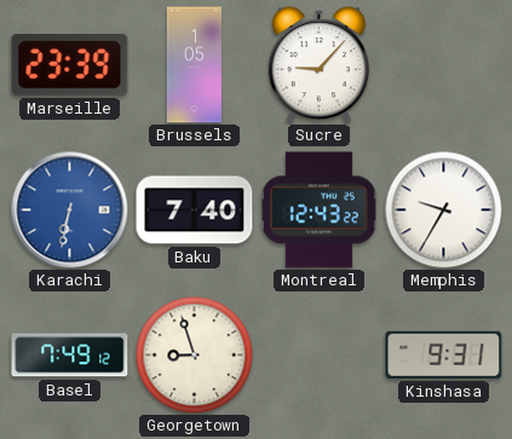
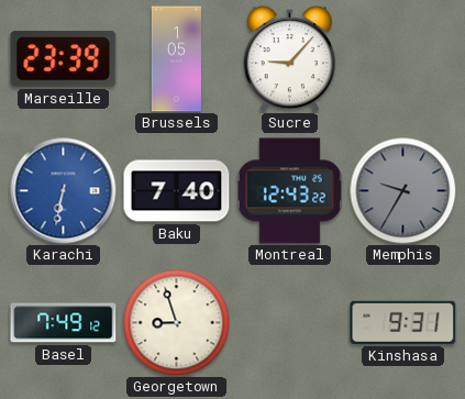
Memphis dial: white -> grey (402, 190)
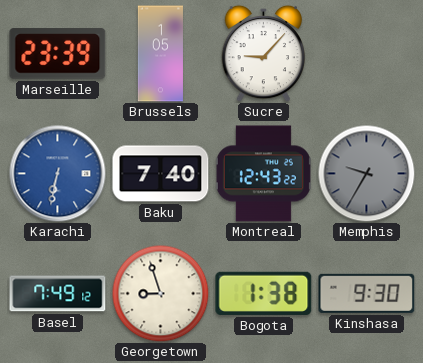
Bogota: none -> 1:38 (264, 293)
Kinshasa: 9:31 -> 9:30 (367, 293)
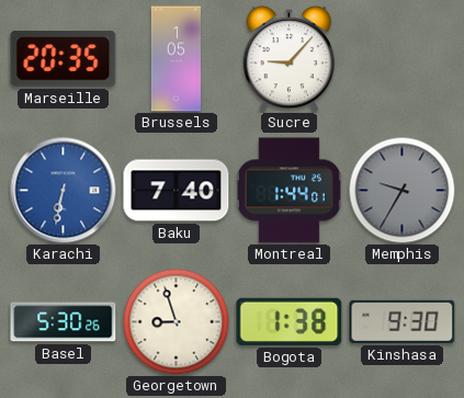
Marseille: 23:39 -> 20:35 (64, 59)
Montreal: 12:43 -> 1:44 (288, 191)
Basel: 7:49 -> 5:30 (64, 322)
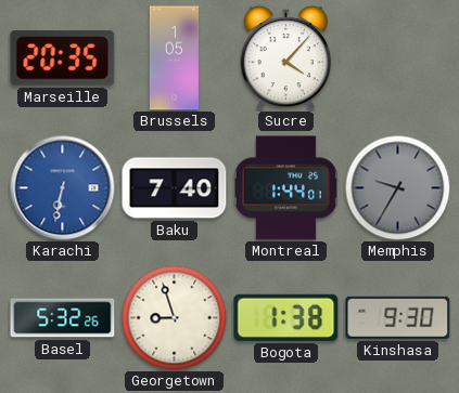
Sucre: 9:07 -> 4:07 (286, 57)
Basel: 5:30 -> 5:32 (63, 318)
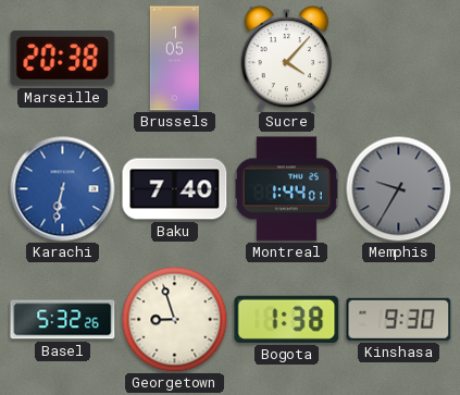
Marseille: 20:35 -> 20:38 (63, 59)
